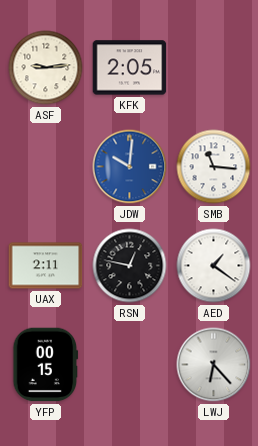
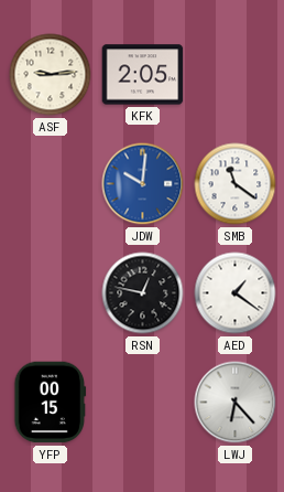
SMB: 11:16 -> 11:21 (236, 184)
UAX: 2:11 -> none (46, 266)
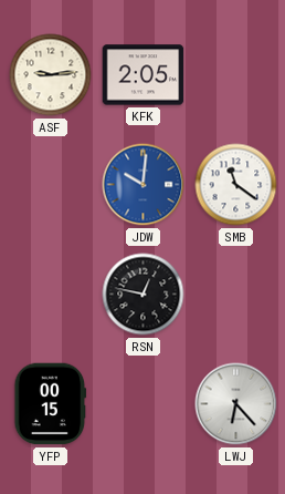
AED: 1:21 -> none (236, 293)
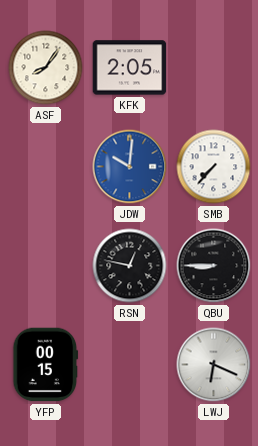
ASF: 9:14 -> 8:06 (46, 68)
SMB: 11:21 -> 7:37 (214, 167)
QBU: none -> 8:45 (214, 266)
LWJ: 6:23 -> 6:19 (214, 365)
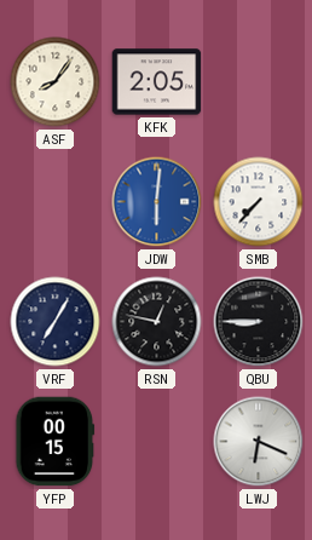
JDW: 10:01 -> 6:01 (157, 202)
VRF: none -> 7:05 (56, 322)
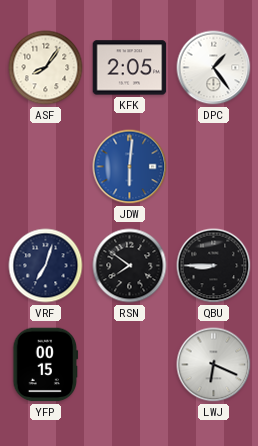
DPC: none -> 1:24 (214, 68)
SMB: 7:37 -> none (259, 202)
VRF: 7:05 -> 7:03 (46, 266)
RSN: 12:47 -> 7:51 (130, 266)
